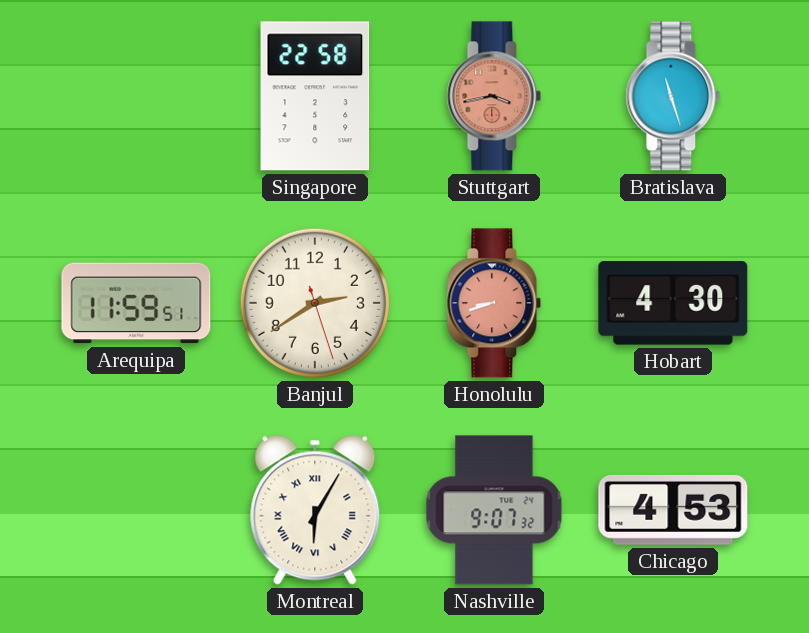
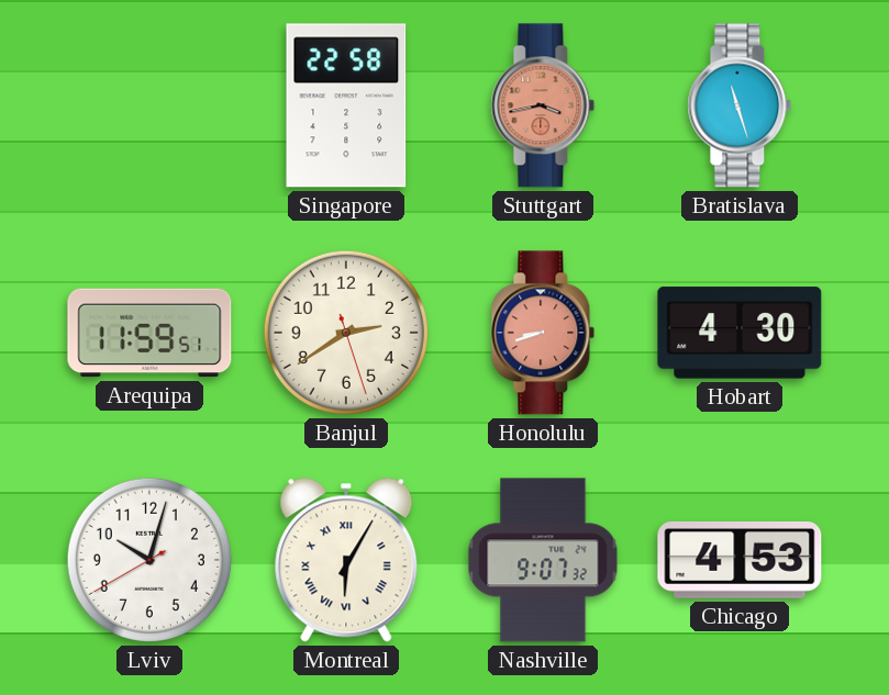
Lviv: none -> 10:02 (149, 560)
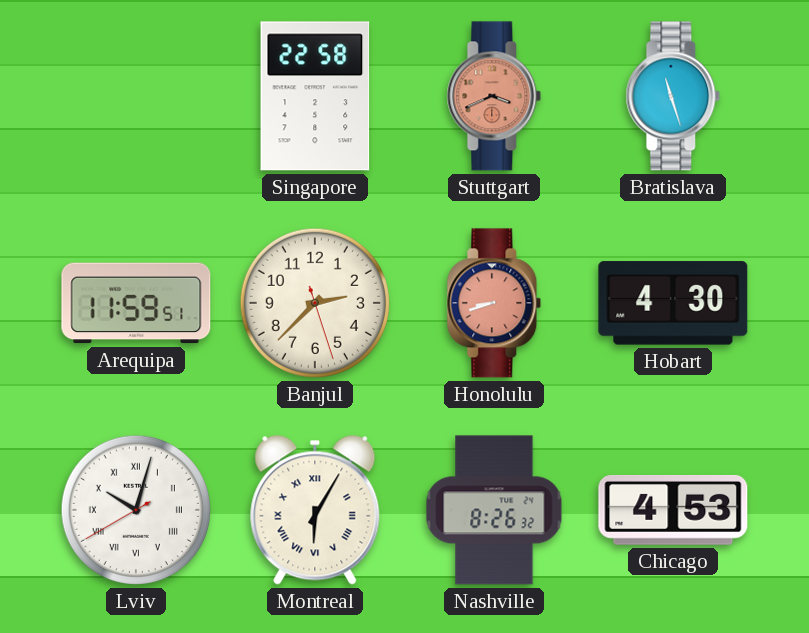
Stuttgart: 3:43 -> 3:41 (494, 96)
Banjul: 2:39 -> 2:37 (315, 303)
Lviv numerals: Arabic -> Roman (136, 510)
Nashville: 9:07 -> 8:26 (494, 510)
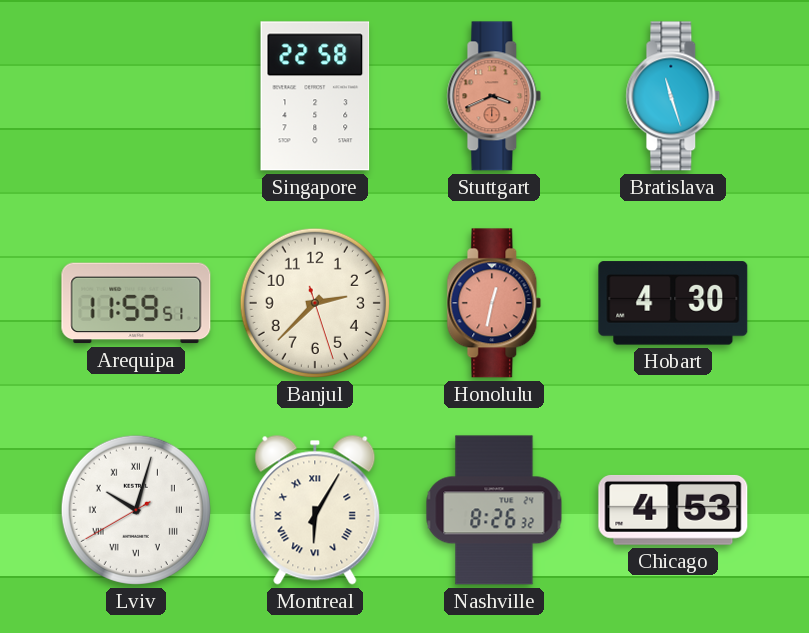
Honolulu: 8:42 -> 12:32 (494, 303)
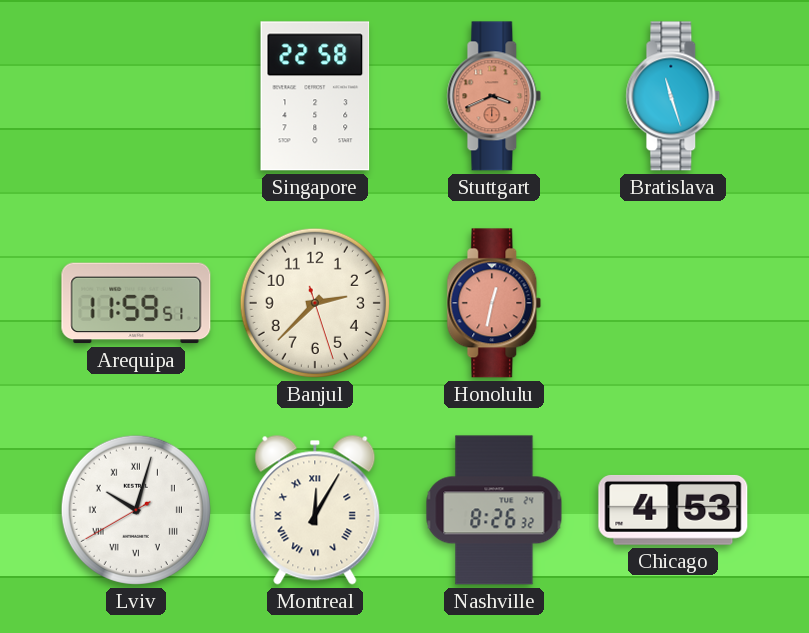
Hobart: 4:30 -> none (673, 303)
Montreal: 6:05 -> 12:05 (315, 510)
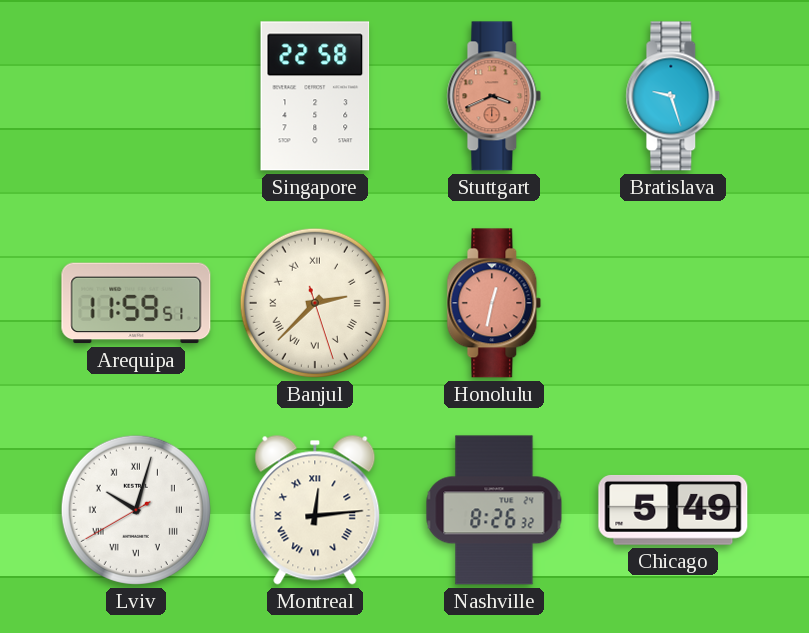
Bratislava: 11:27 -> 9:27 (673, 96)
Banjul numerals: Arabic -> Roman (315, 303)
Montreal: 12:05 -> 12:14 (315, 510)
Chicago: 4:53 -> 5:49 (673, 510)
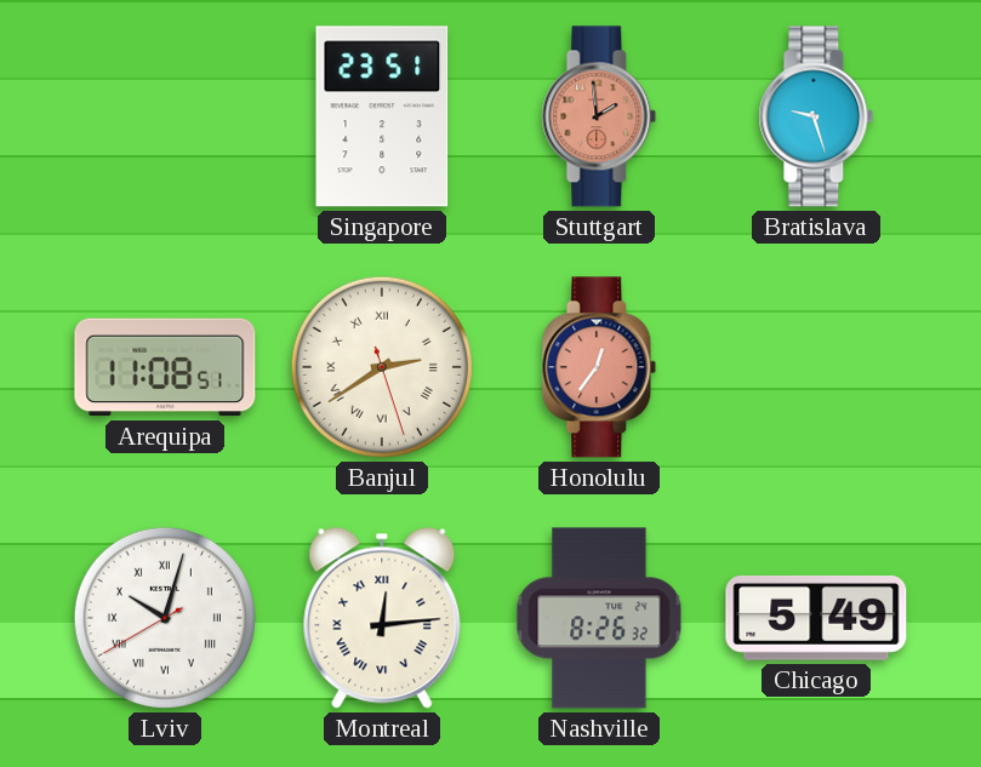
Singapore: 22:58 -> 23:51 (382, 116)
Stuttgart: 3:41 -> 1:59 (599, 116)
Arequipa: 11:59 -> 11:08 (165, 367)
Banjul: 2:37 -> 2:39 (382, 367)
Honolulu: 12:32 -> 12:36 (599, 367)
